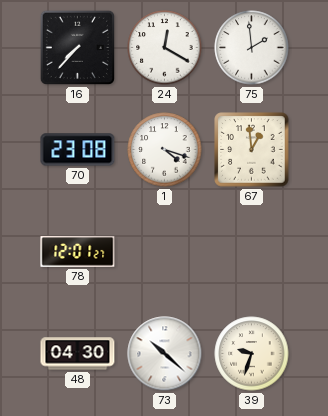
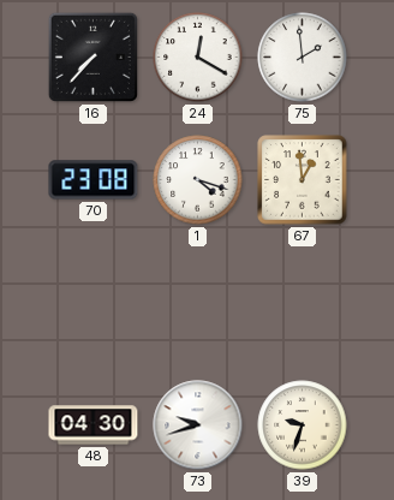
78: 12:01 -> none (78, 252)
73: 10:22 -> 9:42 (198, 425)
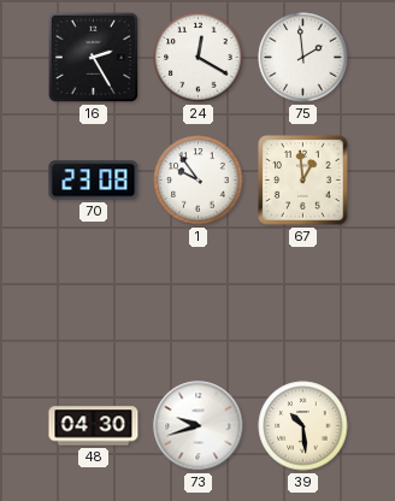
16: 7:37 -> 2:25 (93, 57)
1: 4:18 -> 9:54 (199, 181)
39: 9:33 -> 10:29 (303, 426)
